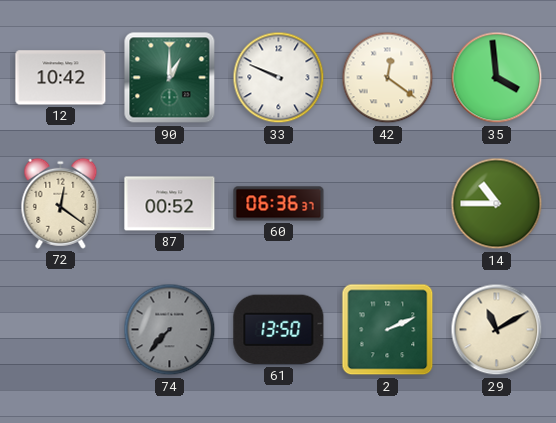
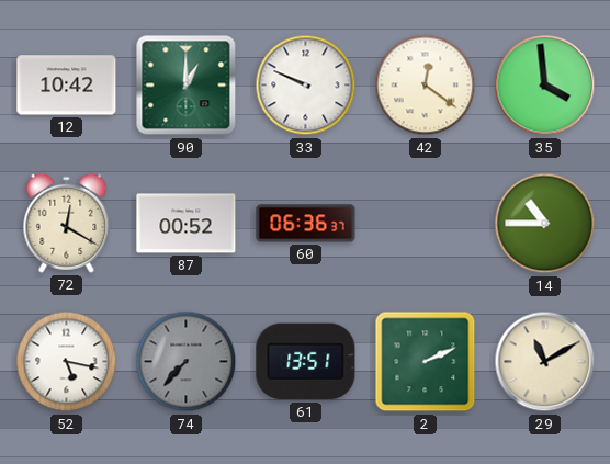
72: 12:21 -> 12:20 (67, 223)
52: none -> 5:17 (67, 362)
61: 13:50 -> 13:51 (306, 362)
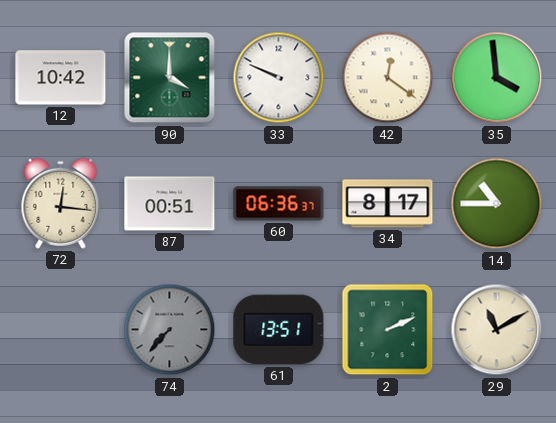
90: 1:00 -> 4:00 (170, 78)
72: 12:20 -> 12:16 (61, 203)
87: 00:52 -> 00:51 (170, 204)
34: none -> 8:17 (388, 204)
52: 5:17 -> none (67, 362)
